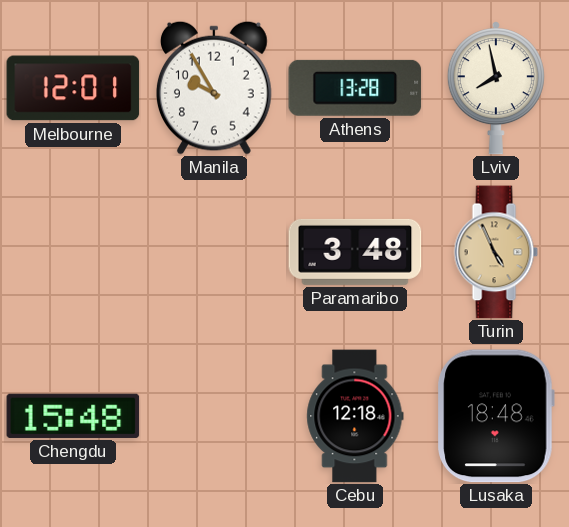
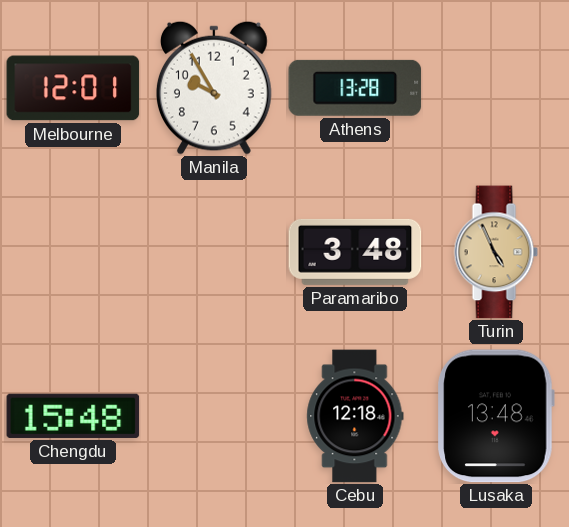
Lviv: 7:58 -> none (496, 88)
Lusaka: 18:48 -> 13:48 (496, 416)
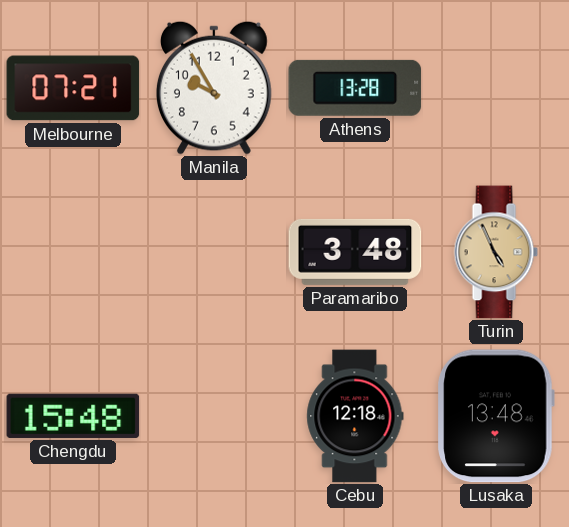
Melbourne: 12:01 -> 07:21 (73, 88)
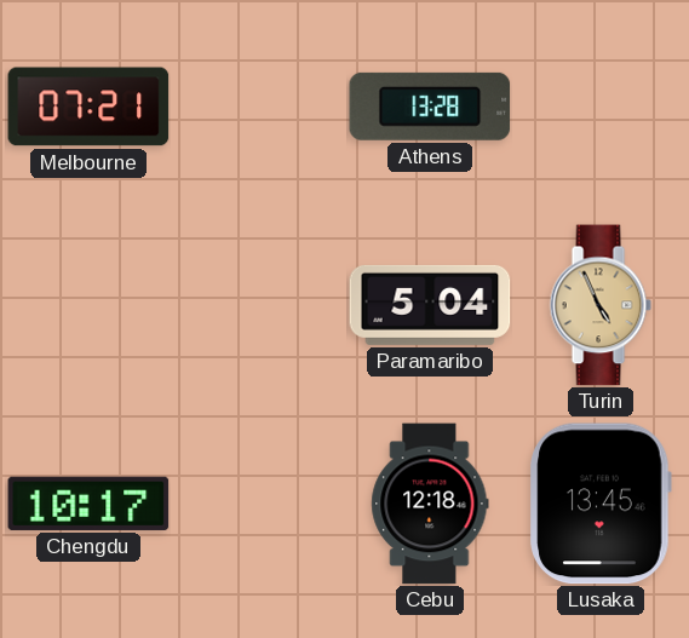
Manila: 9:55 -> none (215, 88)
Paramaribo: 3:48 -> 5:04 (430, 305)
Chengdu: 15:48 -> 10:17 (88, 504)
Lusaka: 13:48 -> 13:45 (601, 504)
